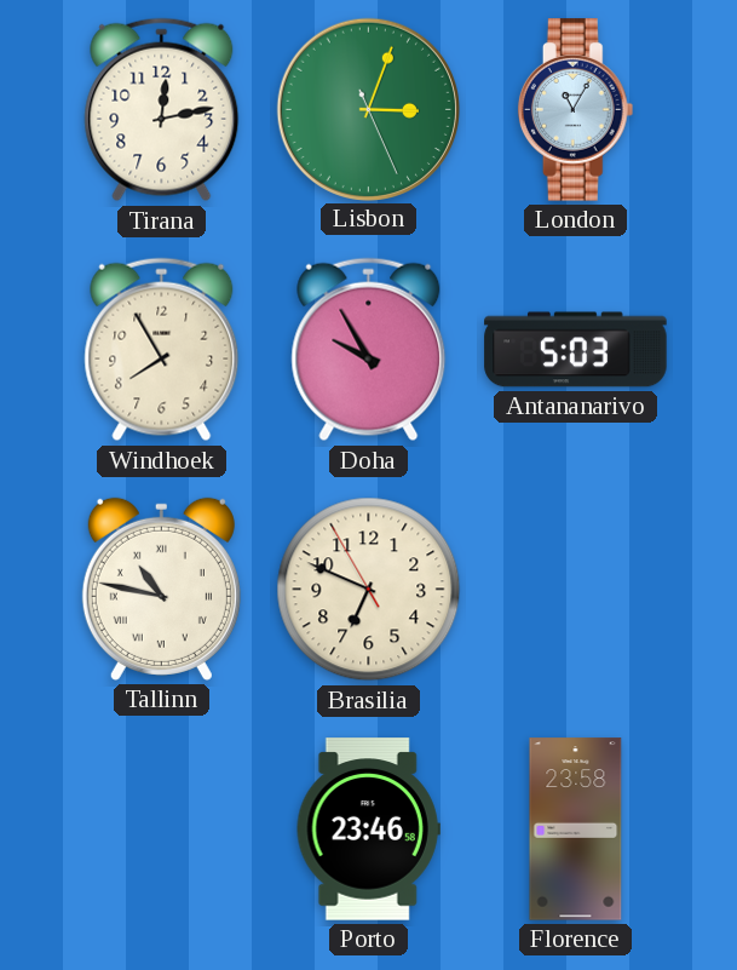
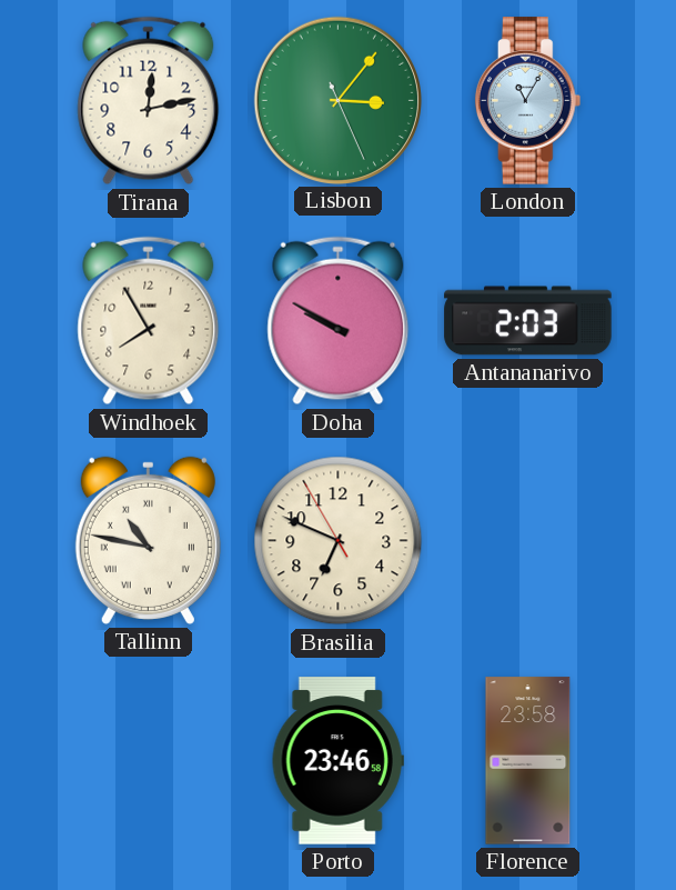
Lisbon: 3:03 -> 3:06 (337, 100)
Doha: 9:55 -> 9:50 (339, 321)
Antananarivo: 5:03 -> 2:03 (528, 321)
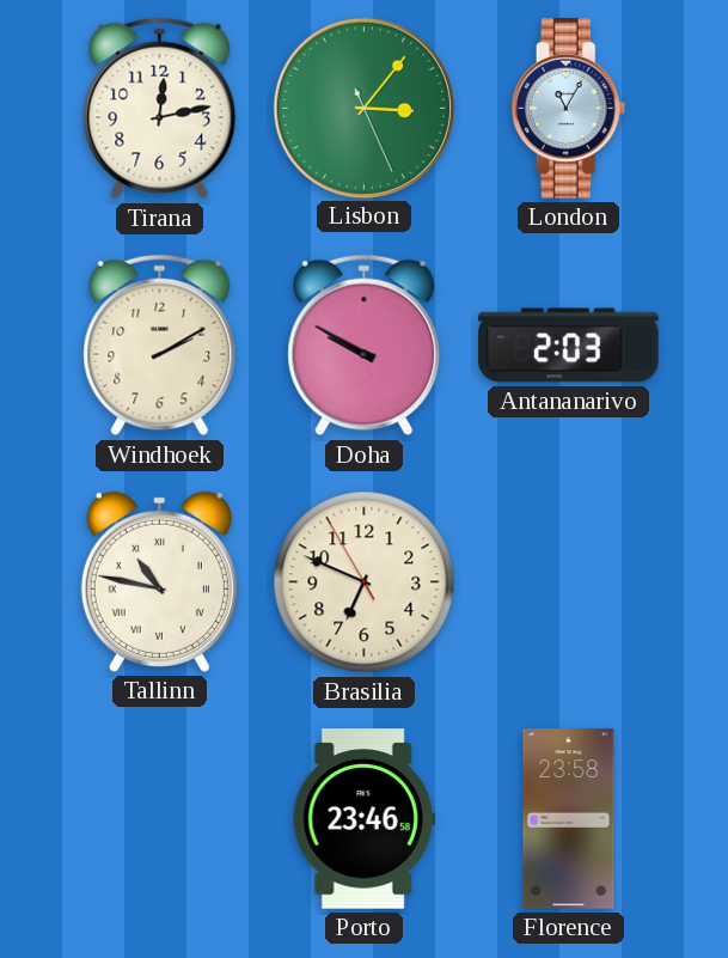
Windhoek: 7:55 -> 2:10 (160, 346)
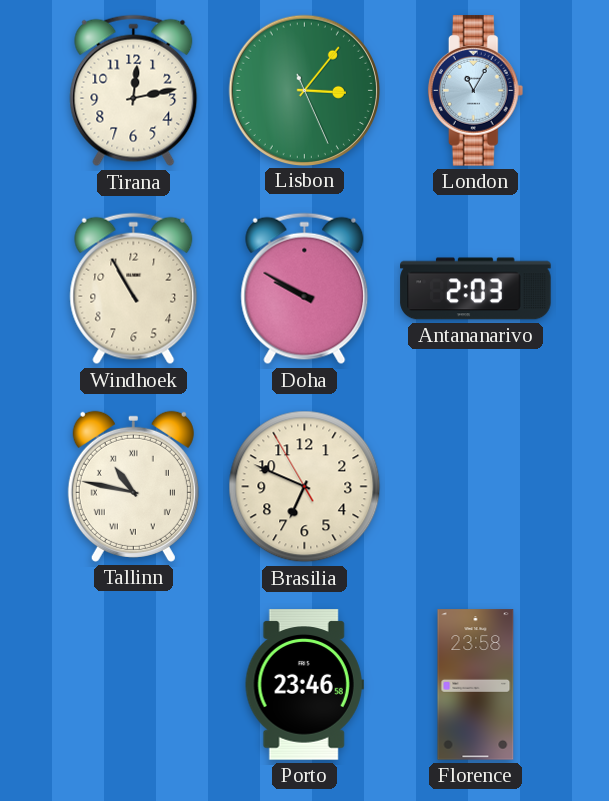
Windhoek: 2:10 -> 10:55 (134, 289)
